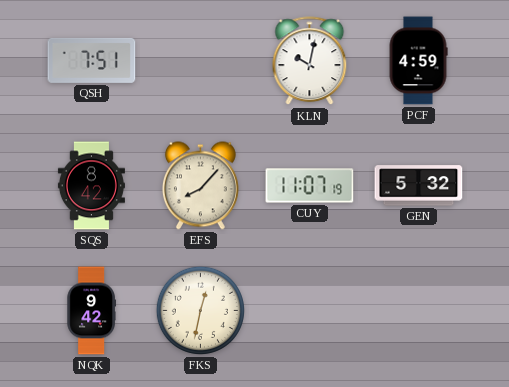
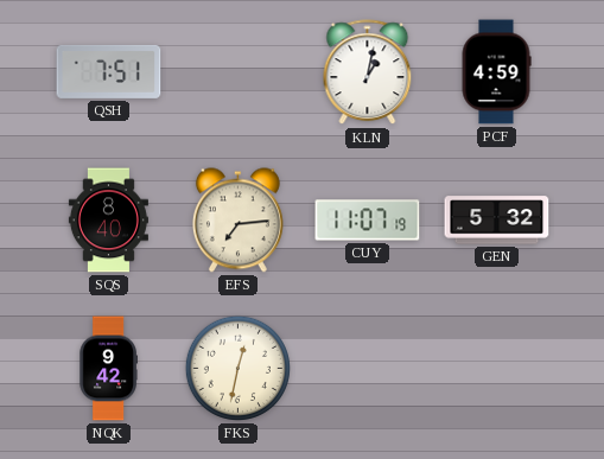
KLN: 10:02 -> 1:02 (368, 72)
SQS: 8:42 -> 8:40 (108, 221)
EFS: 8:07 -> 7:14 (237, 221)
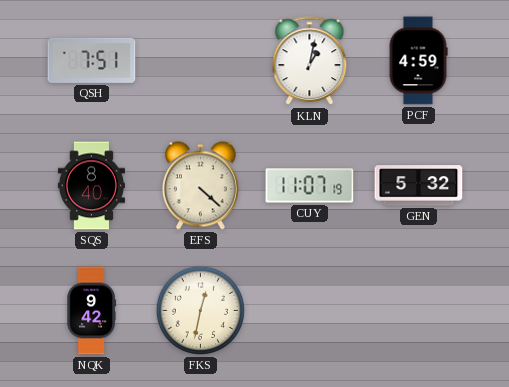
EFS: 7:14 -> 4:22 (200, 186)
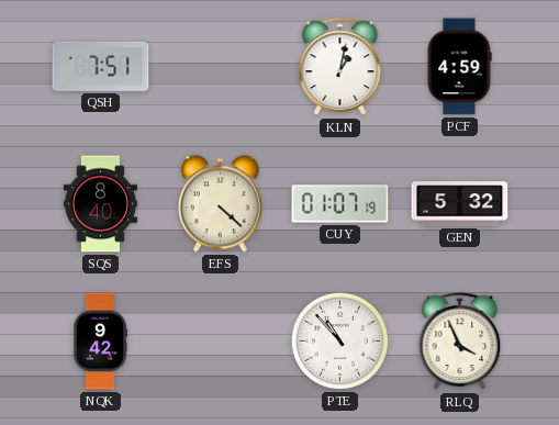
CUY: 11:07 -> 01:07 (340, 204)
FKS: 12:32 -> none (200, 310)
PTE: none -> 10:53 (339, 340)
RLQ: none -> 3:56 (460, 342)
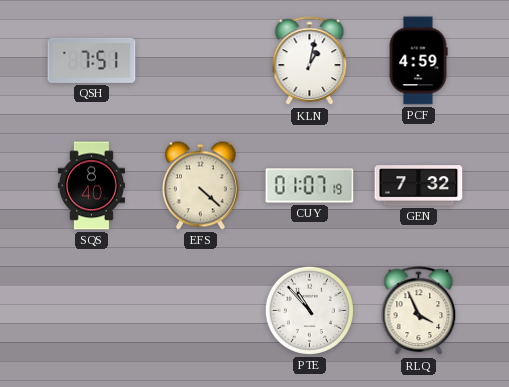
GEN: 5:32 -> 7:32 (419, 186)
NQK: 9:42 -> none (100, 342)
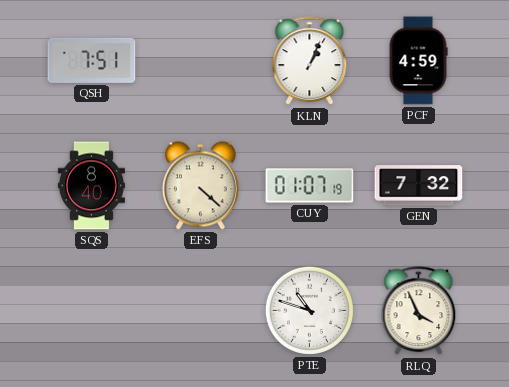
KLN: 1:02 -> 1:04 (310, 61)
PTE: 10:53 -> 10:48 (309, 310)
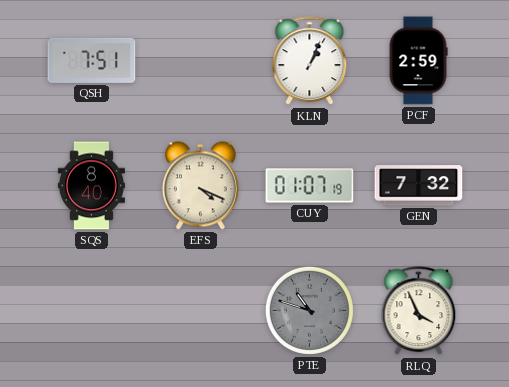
PCF: 4:59 -> 2:59 (418, 61)
EFS: 4:22 -> 4:19 (200, 186)
PTE dial: white -> grey (309, 310)
